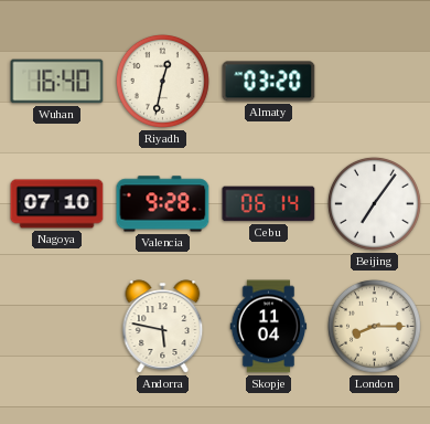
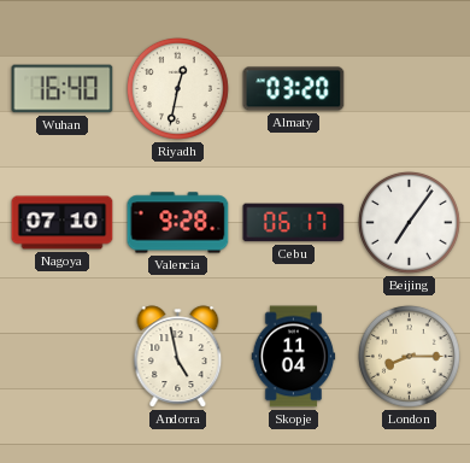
Cebu: 06:14 -> 06:17 (294, 223)
Andorra: 5:47 -> 4:58 (178, 357)
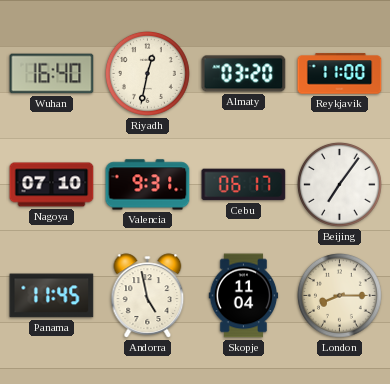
Reykjavik: none -> 11:00 (340, 74)
Valencia: 9:28 -> 9:31 (148, 185)
Panama: none -> 11:45 (52, 296)
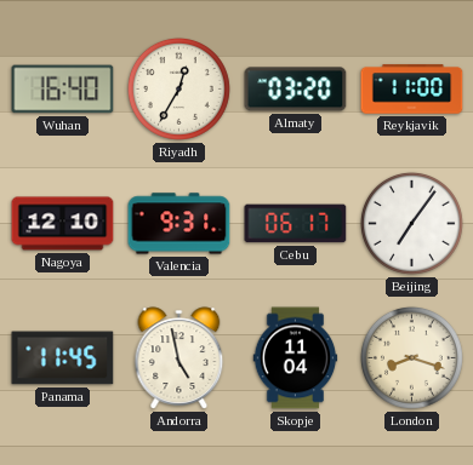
Riyadh: 12:32 -> 12:35 (178, 88)
Nagoya: 07:10 -> 12:10 (63, 224)
London: 8:15 -> 8:18 (411, 357)
